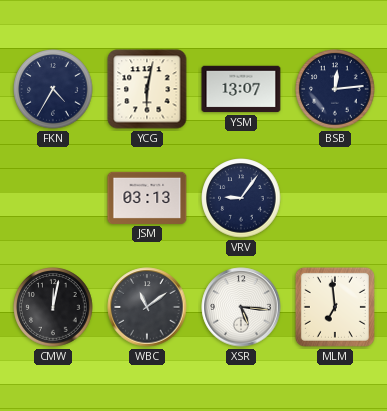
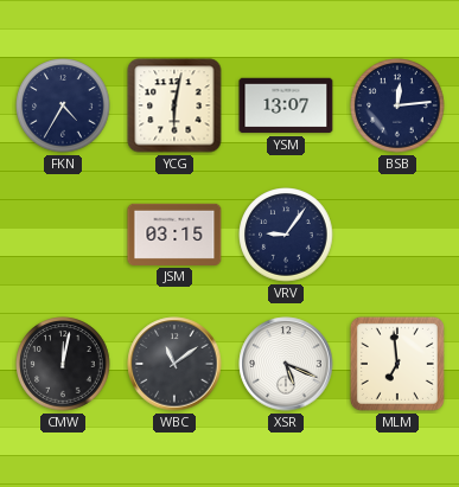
JSM: 03:13 -> 03:15 (174, 235)
XSR: 5:16 -> 5:19 (286, 364)
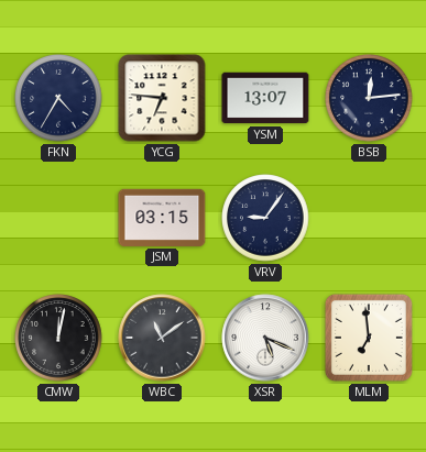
YCG: 6:02 -> 6:46 (162, 98)
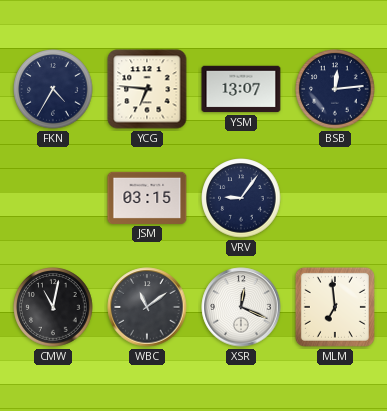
CMW: 12:02 -> 11:02 (53, 307)
XSR: 5:19 -> 12:19 (241, 307)
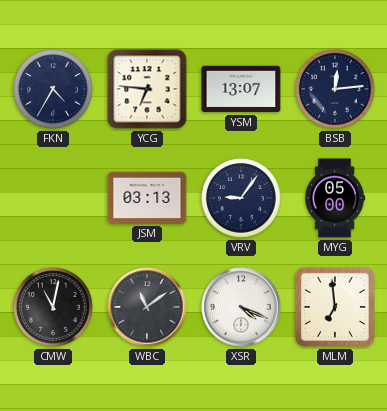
JSM: 03:15 -> 03:13 (147, 198)
MYG: none -> 05:00 (335, 198)
XSR: 12:19 -> 4:19 (241, 307)
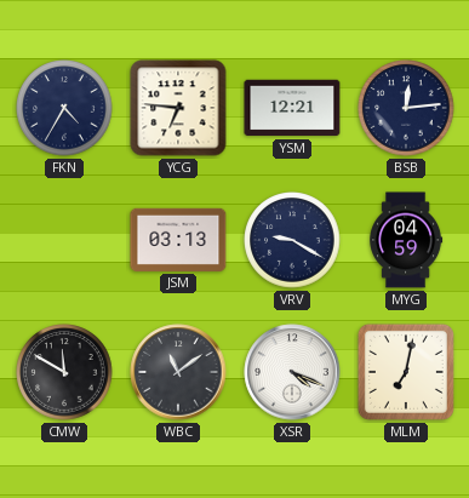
YSM: 13:07 -> 12:21 (292, 108)
VRV: 9:06 -> 9:20 (292, 240)
MYG: 05:00 -> 04:59 (406, 240)
CMW: 11:02 -> 11:50 (64, 372)
MLM: 6:59 -> 7:02 (406, 372)
